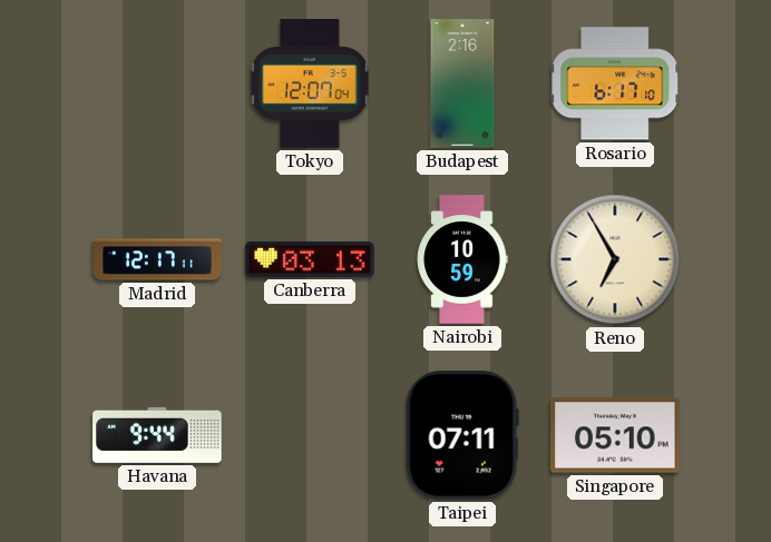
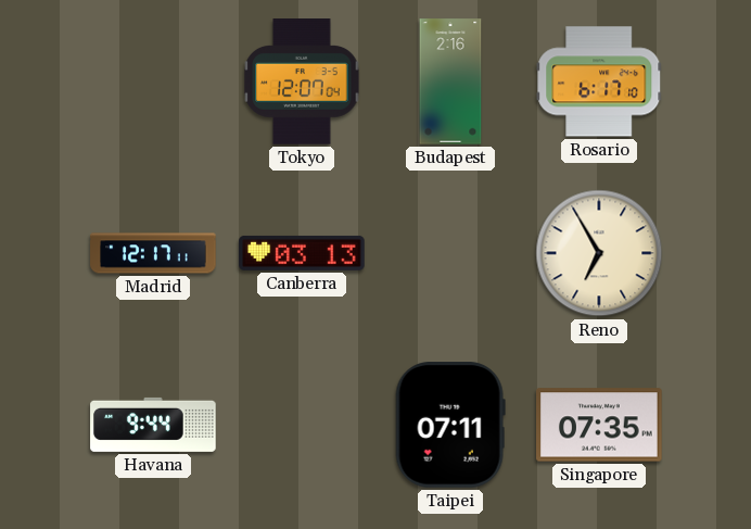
Nairobi: 10:59 -> none (462, 259)
Singapore: 05:10 -> 07:35 (599, 425)
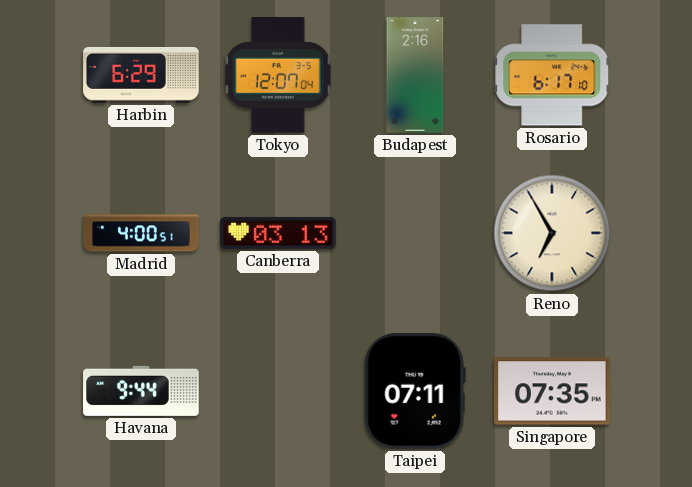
Harbin: none -> 6:29 (141, 76)
Madrid: 12:17 -> 4:00 (141, 233)
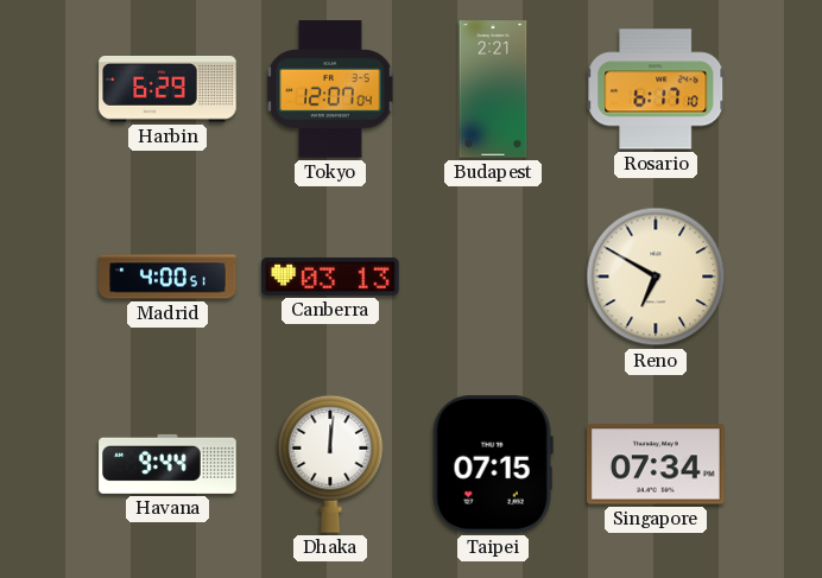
Budapest: 2:16 -> 2:21 (493, 89)
Reno: 6:55 -> 6:50 (656, 277)
Dhaka: none -> 12:01 (330, 464)
Taipei: 07:11 -> 07:15 (493, 464)
Singapore: 07:35 -> 07:34 (656, 464)
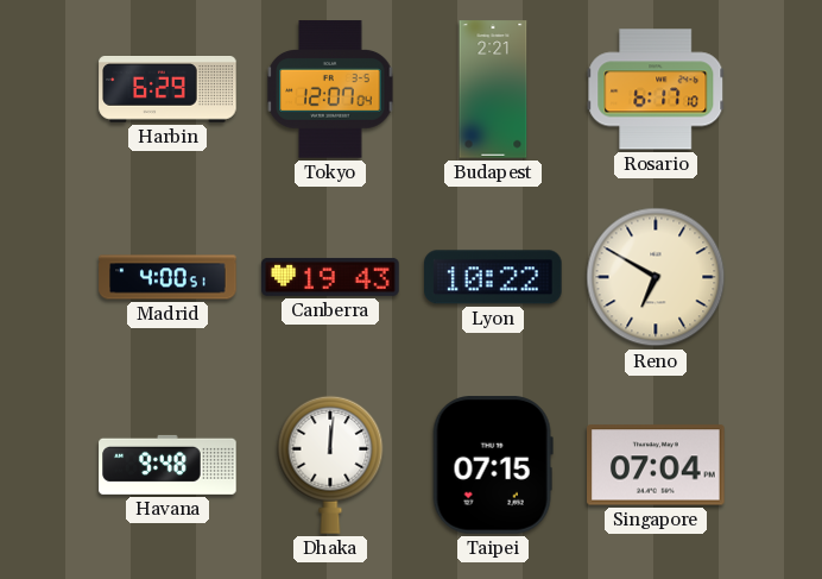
Canberra: 03:13 -> 19:43 (330, 277)
Lyon: none -> 10:22 (494, 277)
Havana: 9:44 -> 9:48 (167, 465)
Singapore: 07:34 -> 07:04 (656, 465)
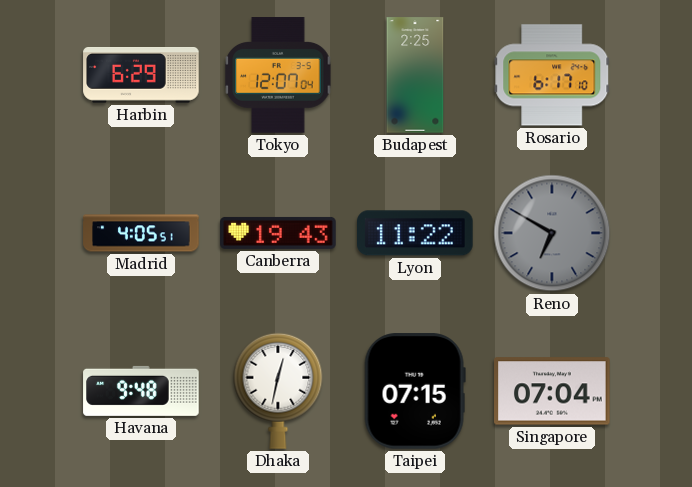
Budapest: 2:21 -> 2:25 (415, 75)
Madrid: 4:00 -> 4:05 (141, 233)
Lyon: 10:22 -> 11:22 (416, 233)
Reno dial: cream -> grey (552, 233)
Dhaka: 12:01 -> 12:32 (278, 391)
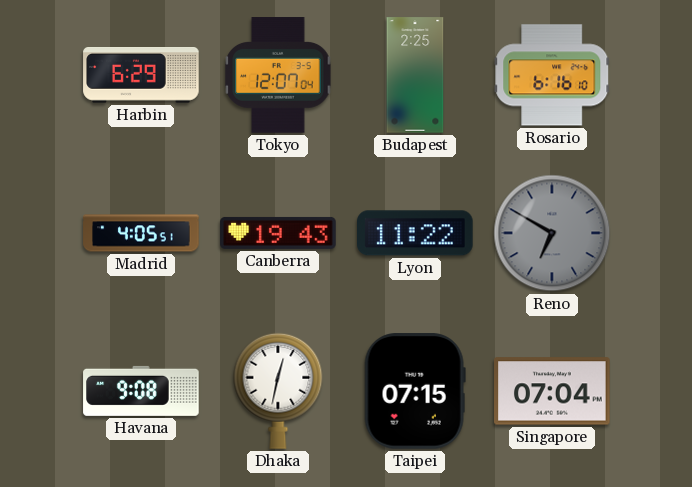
Rosario: 6:17 -> 6:16 (552, 75)
Havana: 9:48 -> 9:08 (141, 391)
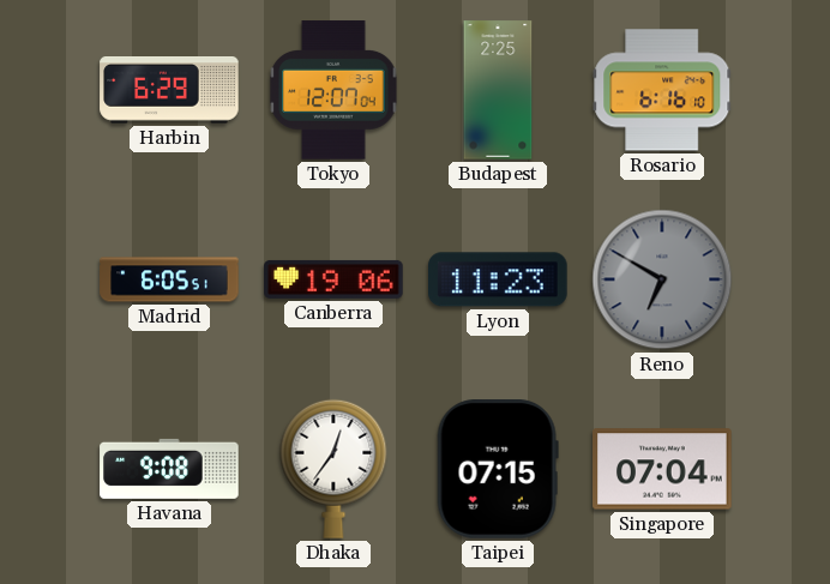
Madrid: 4:05 -> 6:05 (169, 279)
Canberra: 19:43 -> 19:06 (333, 279)
Lyon: 11:22 -> 11:23 (499, 279)
Dhaka: 12:32 -> 12:36 (333, 469)
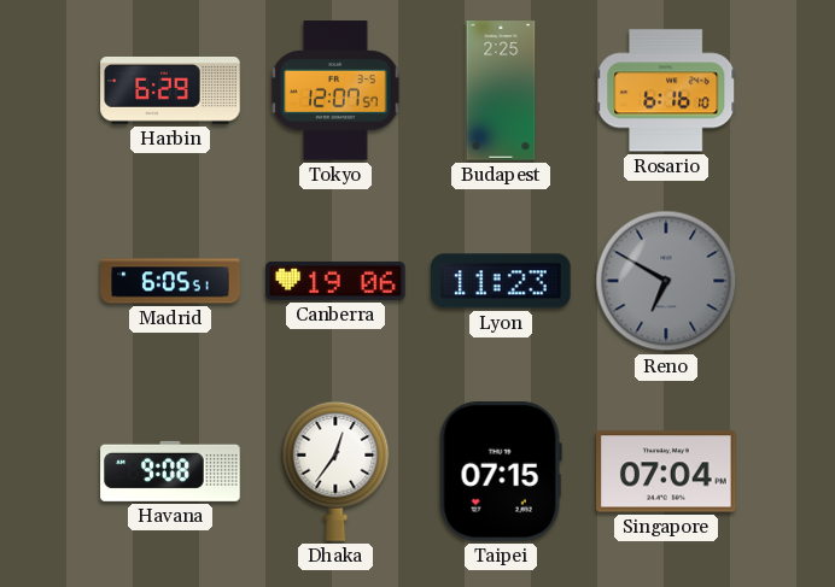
Tokyo: 12:07:04 -> 12:07:57 (335, 90)
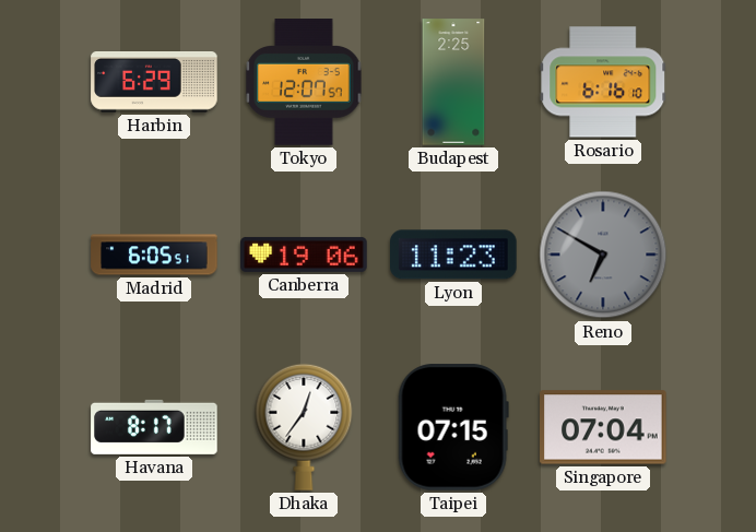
Havana: 9:08 -> 8:17 (154, 427)
